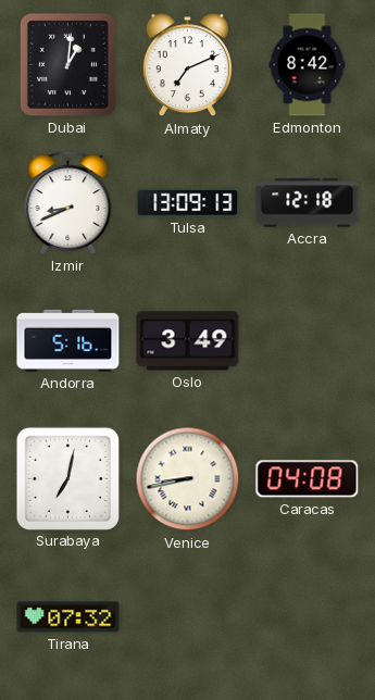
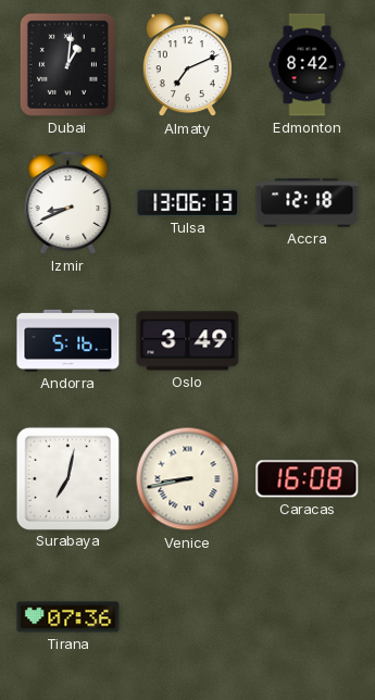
Tulsa: 13:09 -> 13:06 (188, 202)
Caracas: 04:08 -> 16:08 (308, 479)
Tirana: 07:32 -> 07:36 (68, 617)
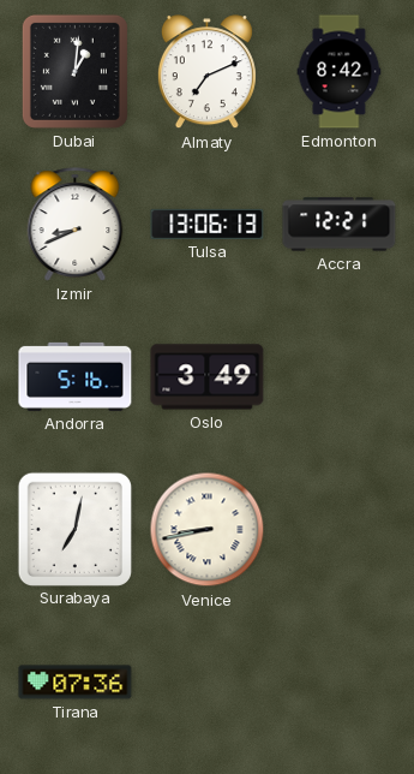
Accra: 12:18 -> 12:21 (340, 225)
Caracas: 16:08 -> none (308, 479)
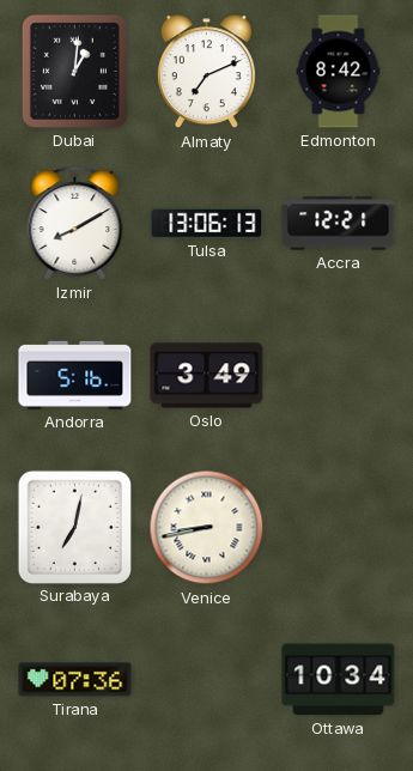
Izmir: 8:41 -> 8:10 (75, 224)
Ottawa: none -> 10:34 (339, 680)
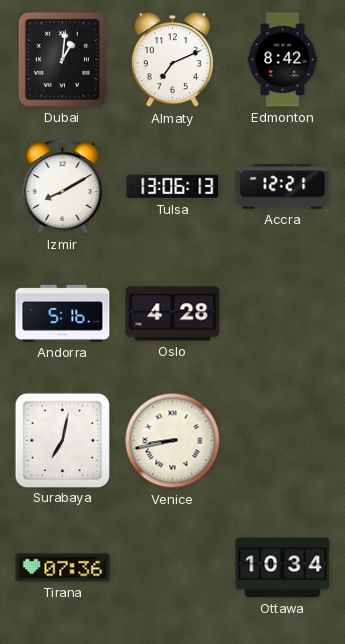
Oslo: 3:49 -> 4:28 (173, 314)
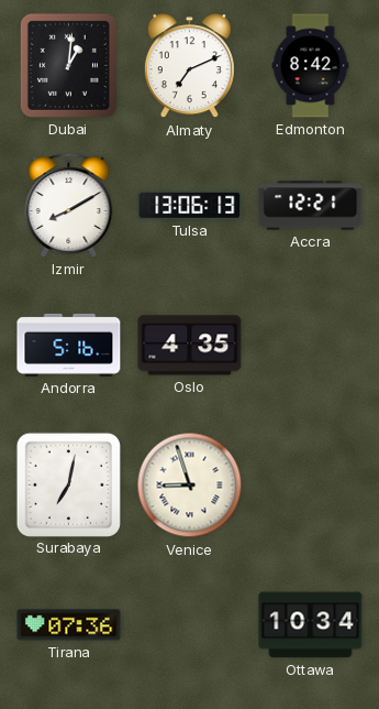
Oslo: 4:28 -> 4:35 (190, 346)
Venice: 8:43 -> 8:57 (190, 486)
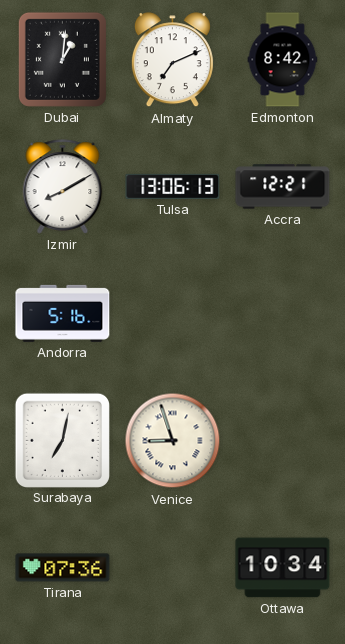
Oslo: 4:35 -> none (190, 346)
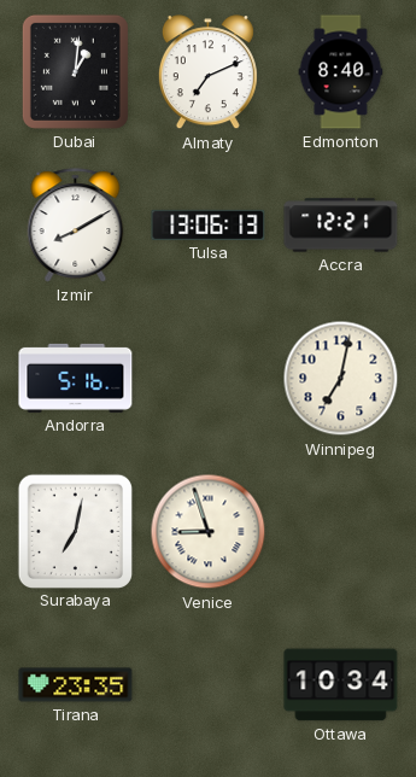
Edmonton: 8:42 -> 8:40 (341, 72)
Winnipeg: none -> 7:02 (341, 379)
Tirana: 07:36 -> 23:35 (76, 685)
